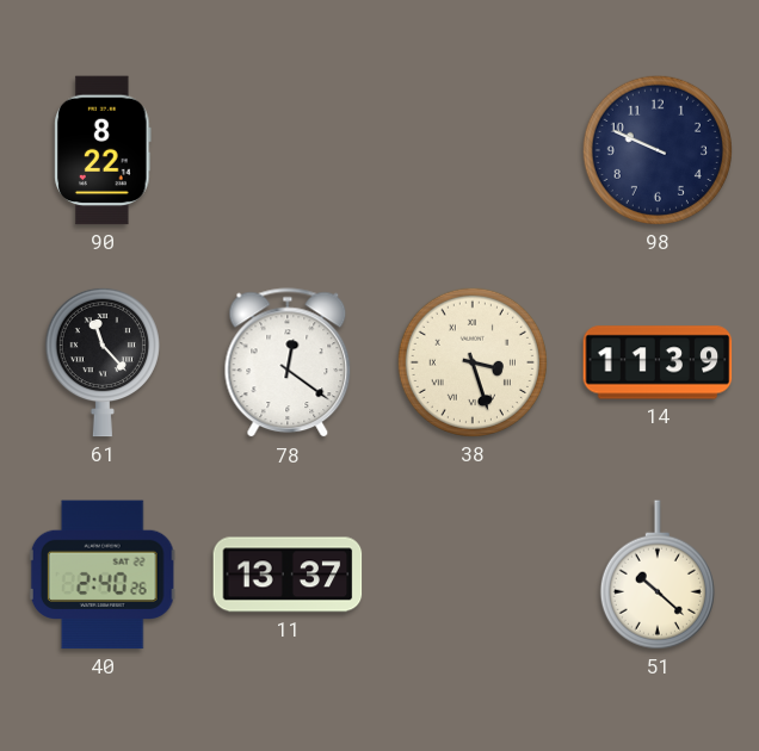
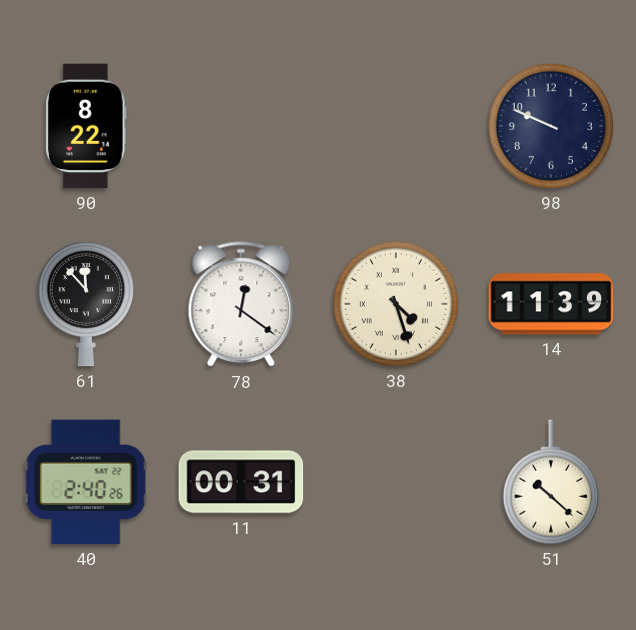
61: 11:23 -> 11:53 (86, 304)
38: 3:27 -> 4:27 (396, 304)
11: 13:37 -> 00:31 (241, 482)
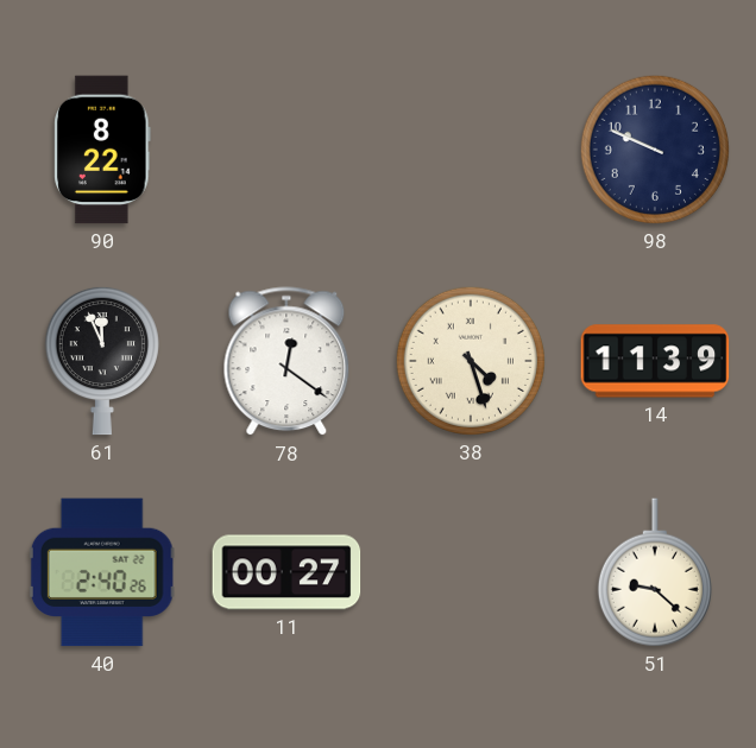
61: 11:53 -> 11:56 (102, 361)
11: 00:31 -> 00:27 (286, 572)
51: 10:22 -> 9:22 (655, 572)
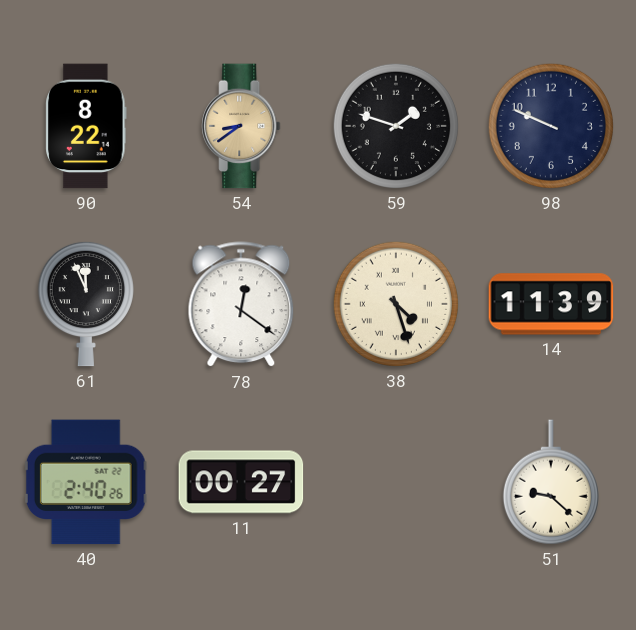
54: none -> 8:39 (241, 126)
59: none -> 1:48 (396, 126)
